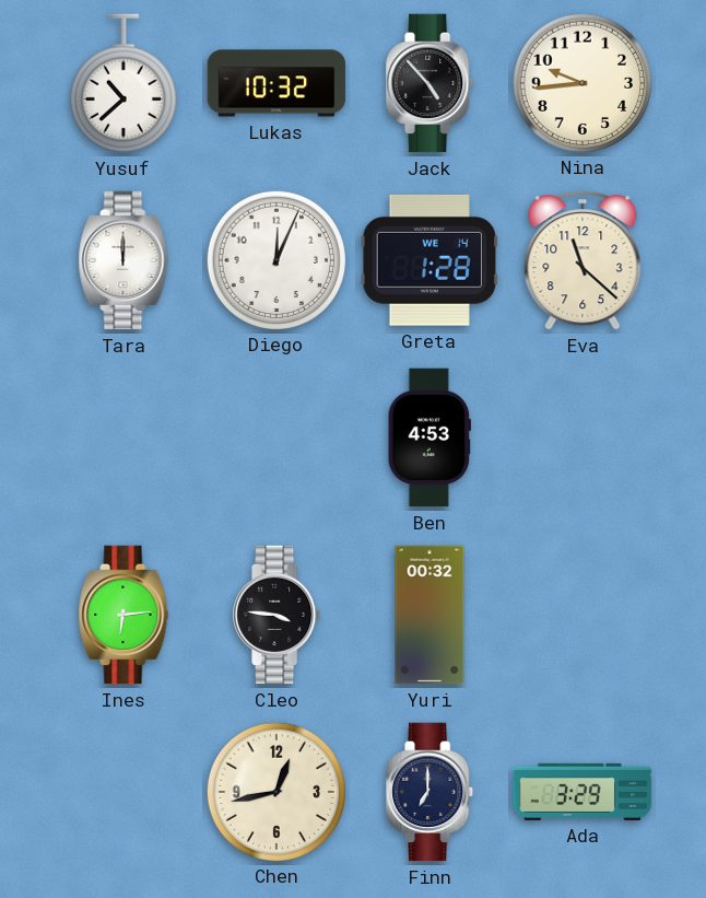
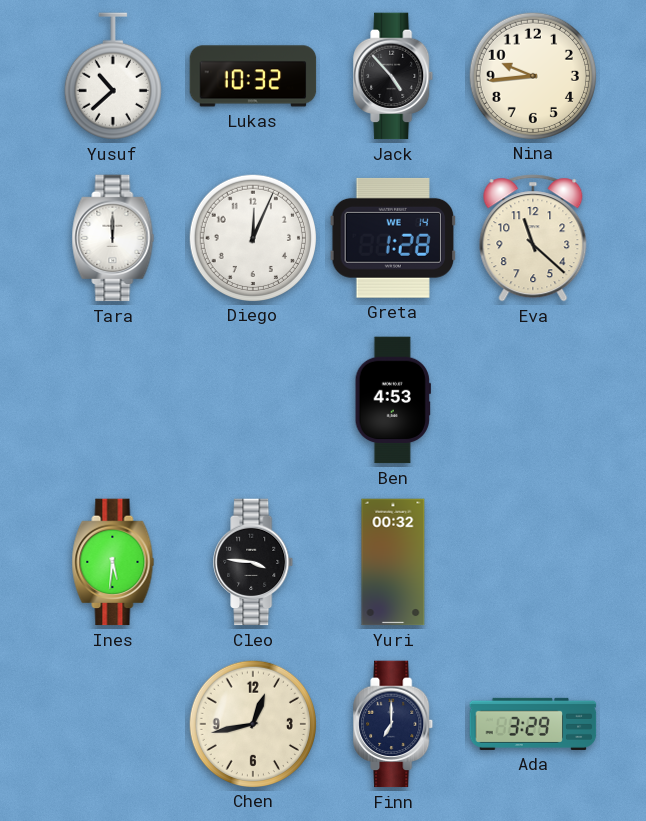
Ines: 6:14 -> 5:31 (113, 562)
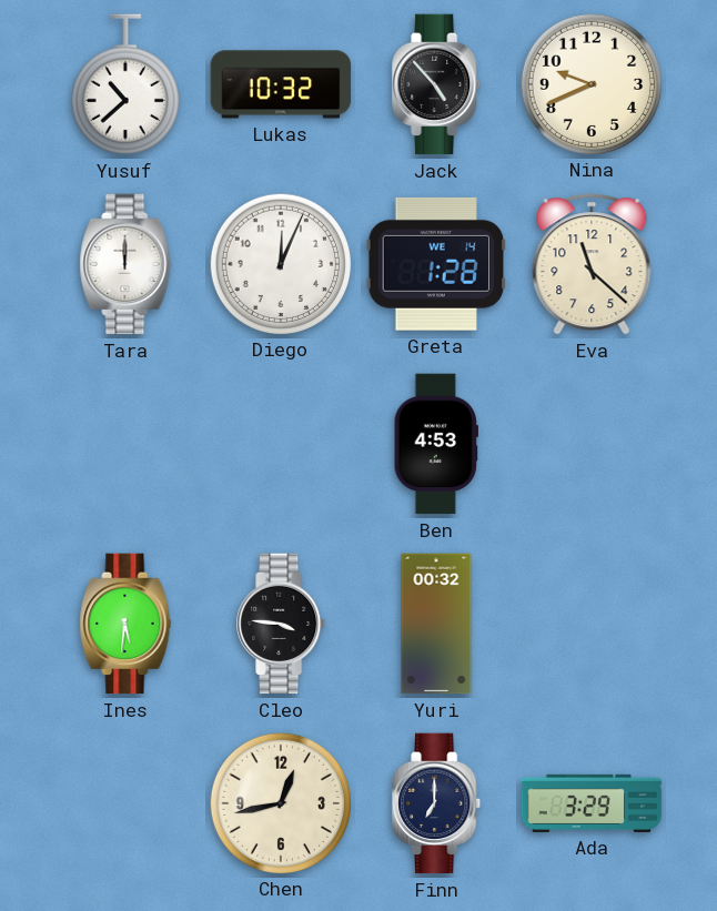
Nina: 9:44 -> 9:41 (590, 83)
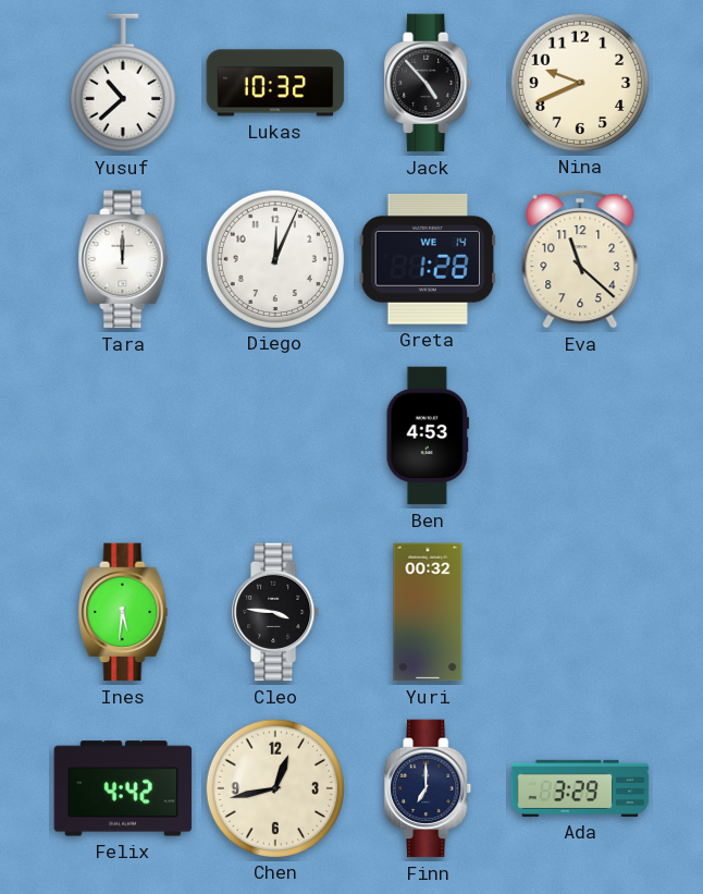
Felix: none -> 4:42 (123, 788)
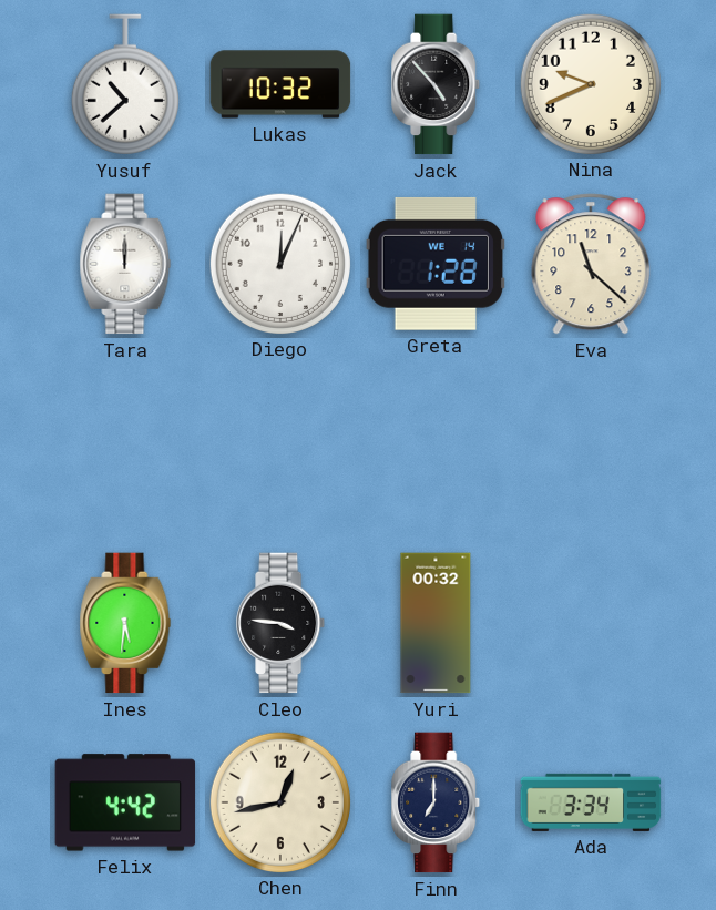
Ben: 4:53 -> none (428, 436)
Ada: 3:29 -> 3:34 (591, 802)
